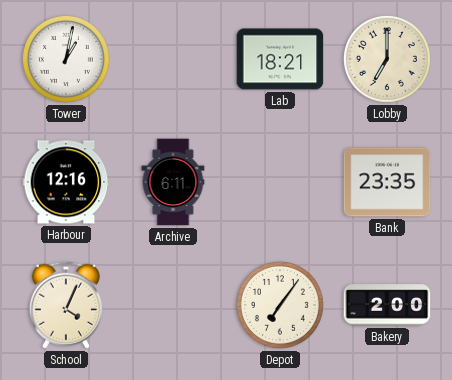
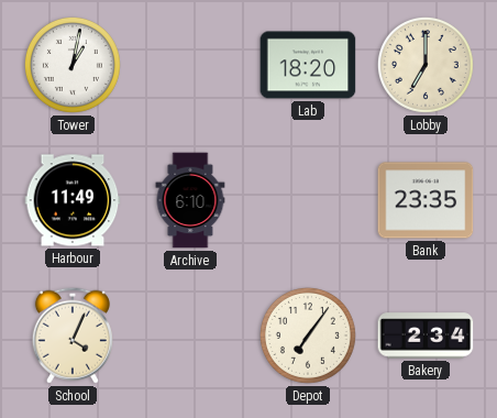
Lab: 18:21 -> 18:20 (308, 65)
Harbour: 12:16 -> 11:49 (73, 200)
Archive: 6:11 -> 6:10 (190, 200)
Bakery: 2:00 -> 2:34 (426, 335)
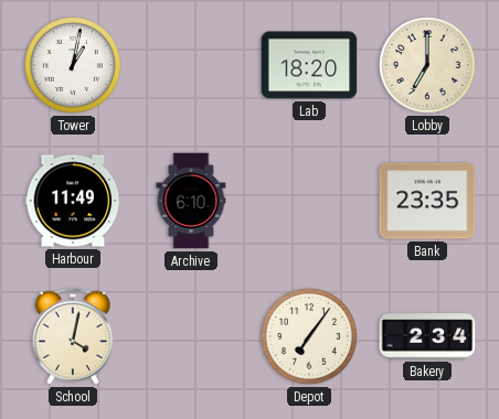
School: 4:04 -> 4:02 (73, 336)
